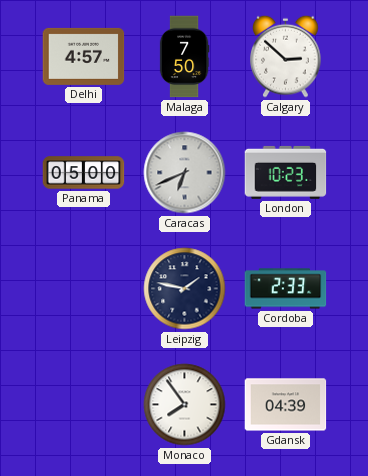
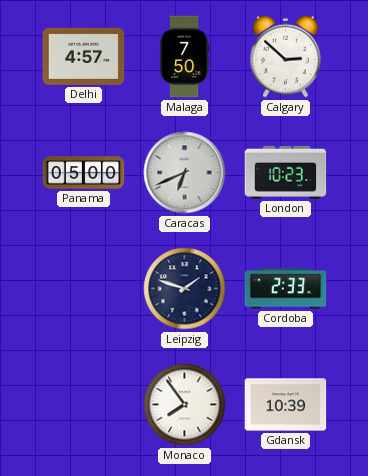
Leipzig: 1:47 -> 1:48 (185, 289)
Gdansk: 04:39 -> 10:39 (286, 405)
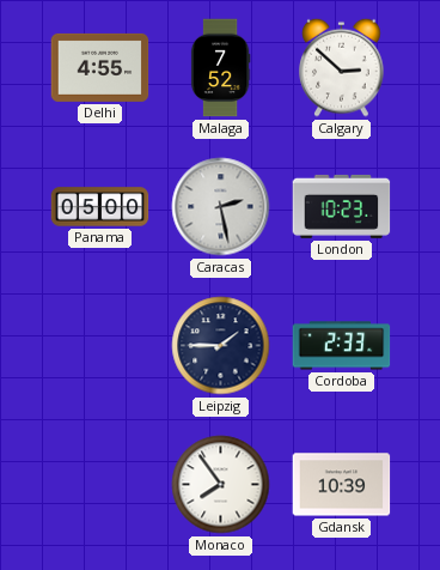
Delhi: 4:57 -> 4:55 (100, 67)
Malaga: 7:50 -> 7:52 (220, 68)
Caracas: 6:41 -> 2:28 (221, 207)
Leipzig: 1:48 -> 1:45 (221, 346)
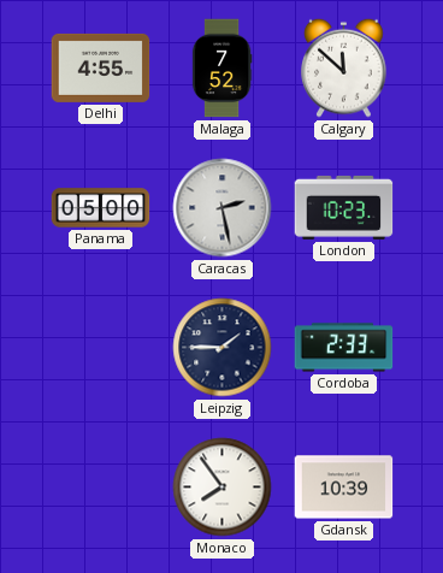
Calgary: 2:52 -> 11:52 (344, 67)
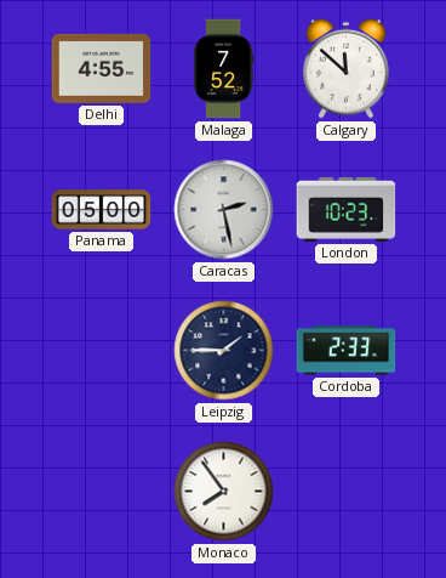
Gdansk: 10:39 -> none (344, 488)
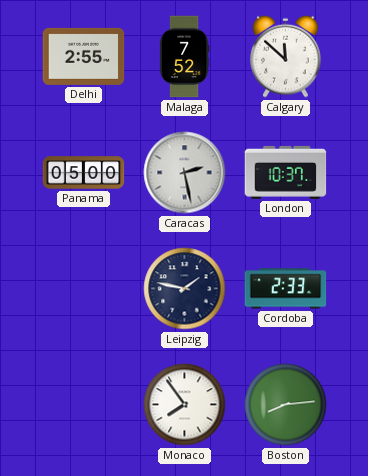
Delhi: 4:55 -> 2:55 (84, 56)
London: 10:23 -> 10:37 (286, 172)
Leipzig: 1:45 -> 1:47 (185, 289)
Boston: none -> 8:14 (286, 405)
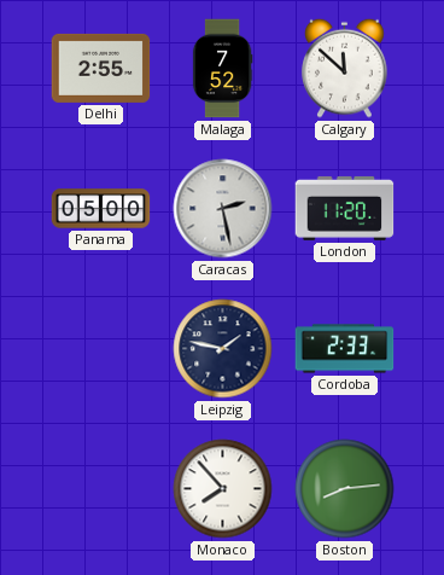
London: 10:37 -> 11:20 (345, 208)
Monaco: 7:54 -> 7:53 (223, 489)
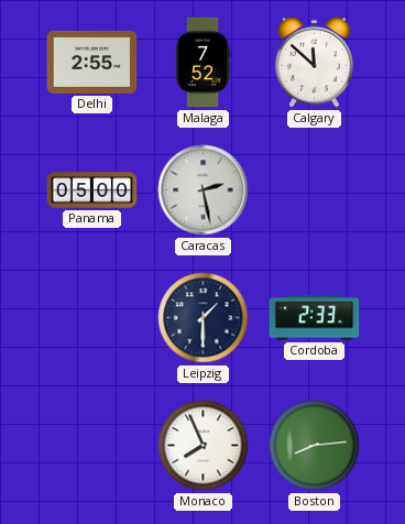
London: 11:20 -> none (345, 208)
Leipzig: 1:47 -> 1:30 (204, 318)
Monaco: 7:53 -> 7:56 (204, 446)
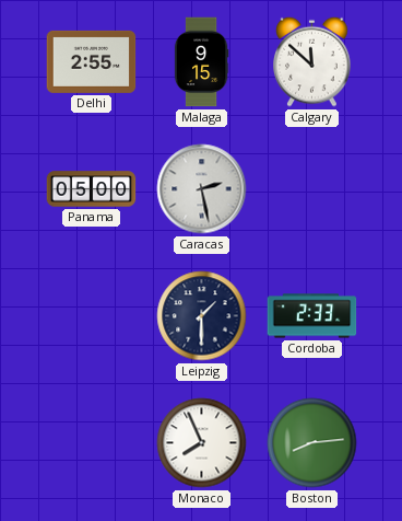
Malaga: 7:52 -> 9:15 (201, 62)
